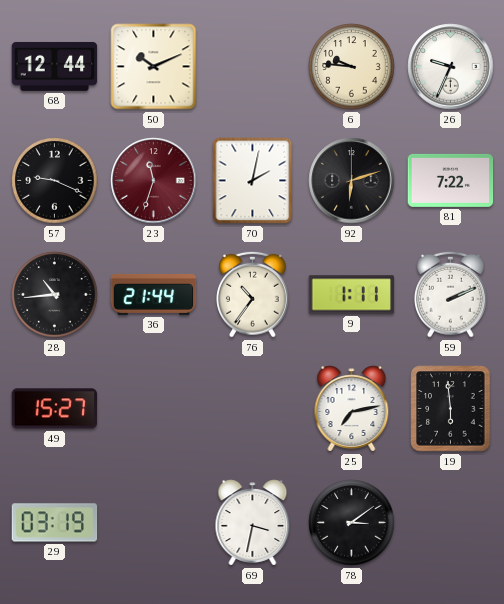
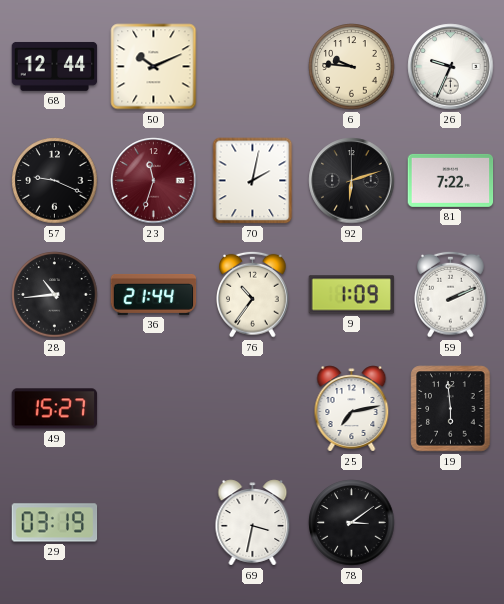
9: 1:11 -> 1:09 (352, 295)
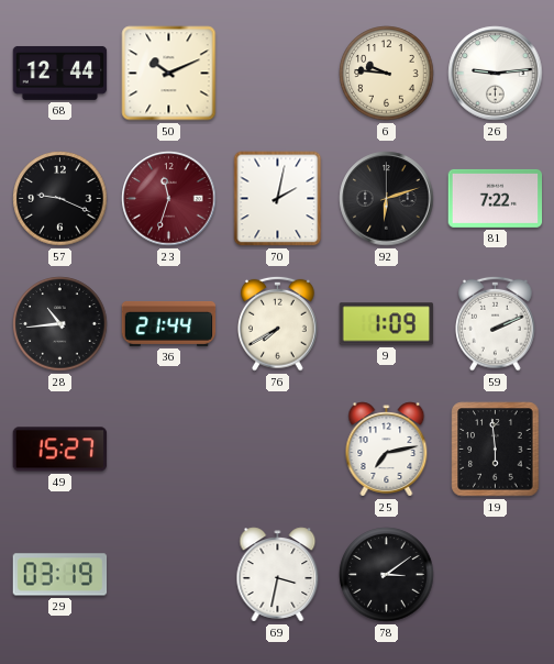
26: 9:34 -> 9:14 (496, 74)
76: 10:36 -> 7:40 (278, 323)
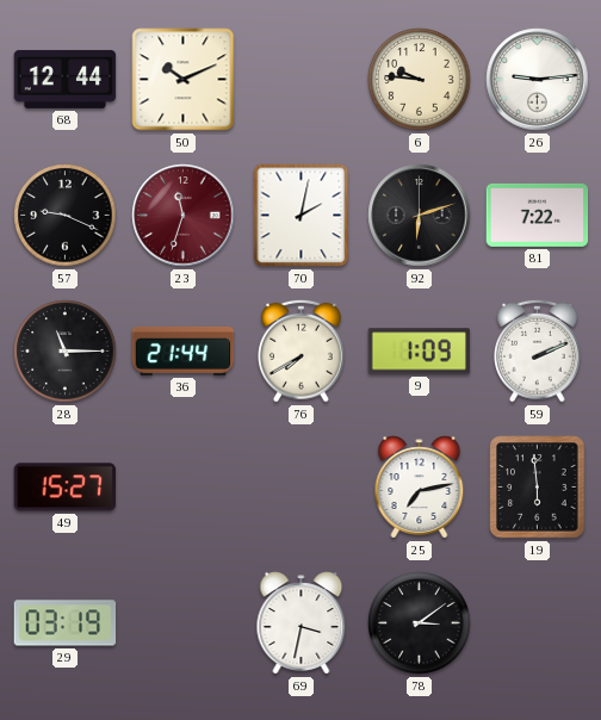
28: 10:44 -> 11:15 (66, 352)
